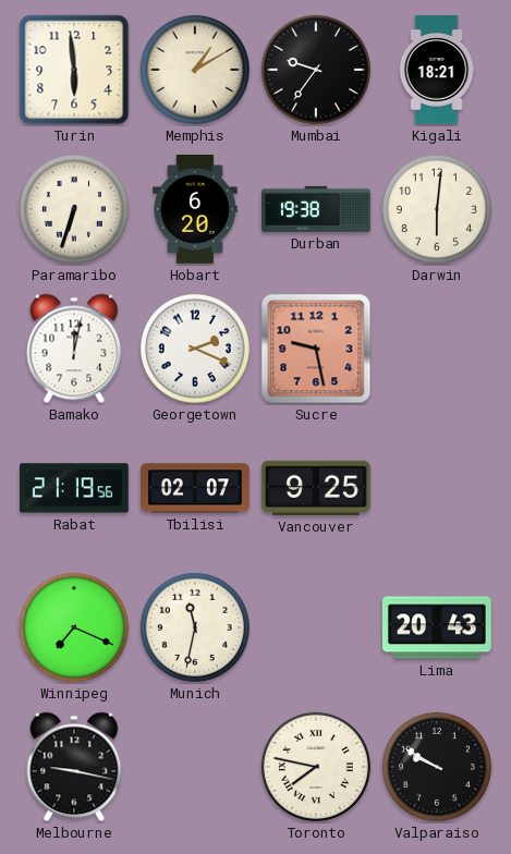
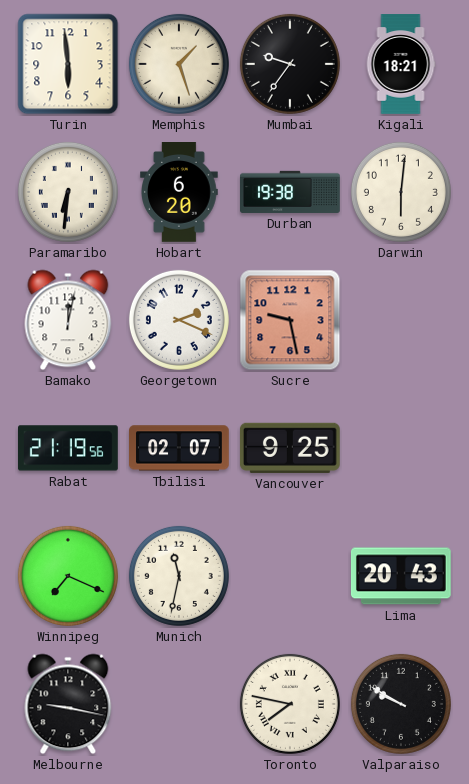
Memphis: 1:10 -> 1:27 (179, 64)
Paramaribo: 6:33 -> 6:31 (68, 192)
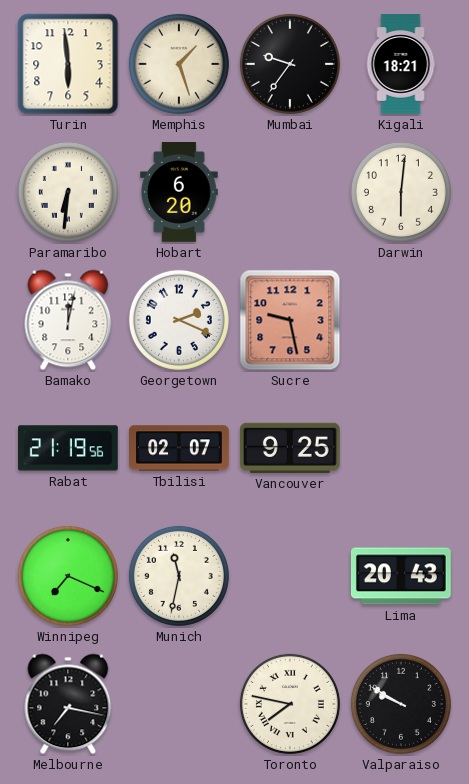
Durban: 19:38 -> none (290, 192)
Melbourne: 9:17 -> 7:17 (68, 704)
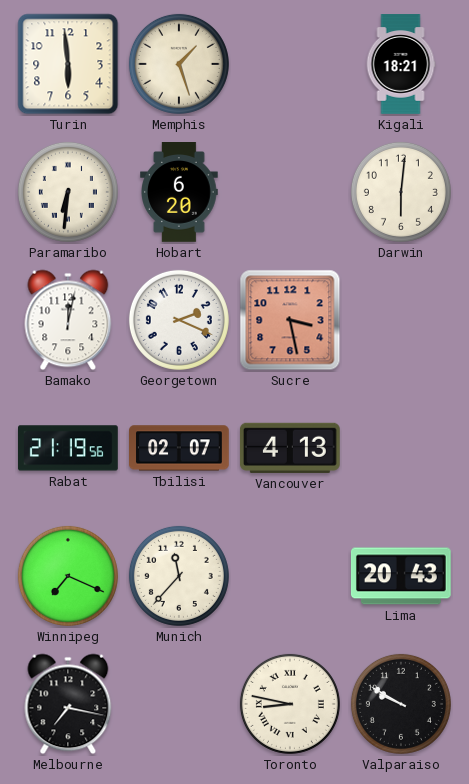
Mumbai: 9:36 -> none (290, 64)
Sucre: 9:28 -> 3:28 (290, 320)
Vancouver: 9:25 -> 4:13 (290, 448)
Munich: 11:32 -> 11:37 (179, 576)
Toronto: 7:47 -> 8:47 (290, 704)
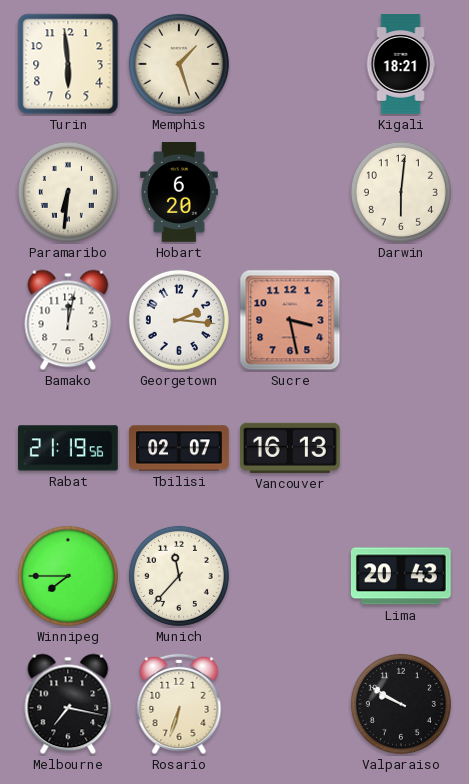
Georgetown: 2:19 -> 2:16 (179, 320)
Vancouver: 4:13 -> 16:13 (290, 448)
Winnipeg: 7:19 -> 7:45 (68, 576)
Rosario: none -> 6:33 (179, 704)
Toronto: 8:47 -> none (290, 704)
